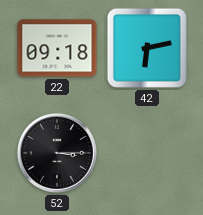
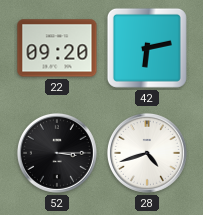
22: 09:18 -> 09:20 (57, 48)
28: none -> 4:42 (147, 153)
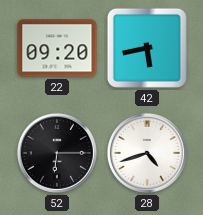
42: 6:13 -> 5:43 (147, 48)
52: 3:15 -> 6:15 (57, 153)
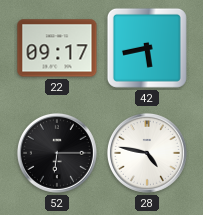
22: 09:20 -> 09:17 (57, 48)
28: 4:42 -> 4:47 (147, 153)
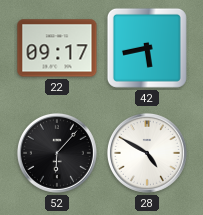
52: 6:15 -> 6:07 (57, 153)
28: 4:47 -> 4:50 (147, 153)
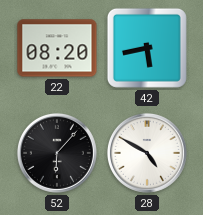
22: 09:17 -> 08:20 (57, 48)
